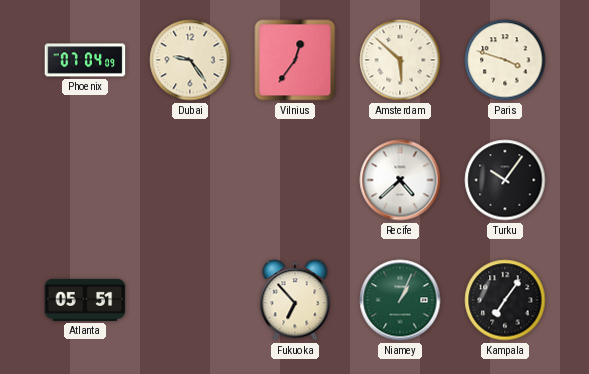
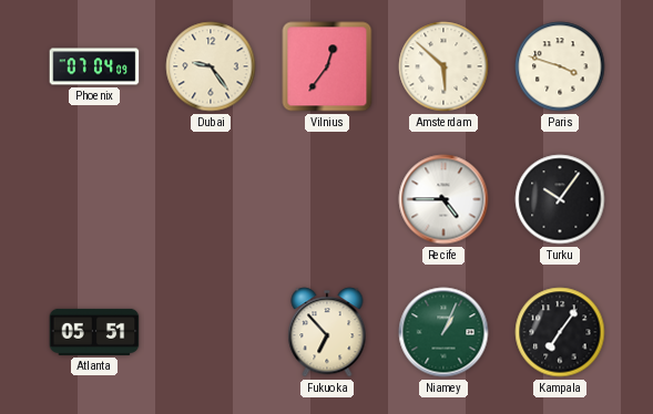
Recife: 4:38 -> 4:45 (443, 199)
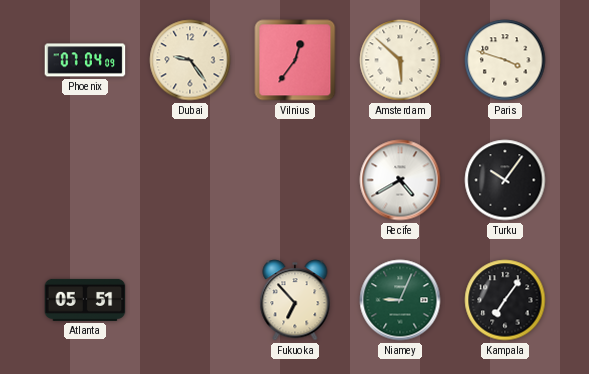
Recife: 4:45 -> 4:40 (400, 180)
Niamey: 1:04 -> 9:04 (400, 300)
